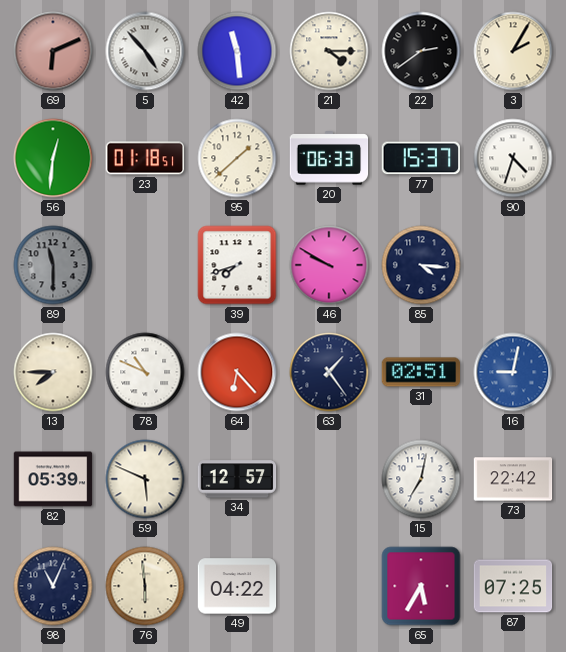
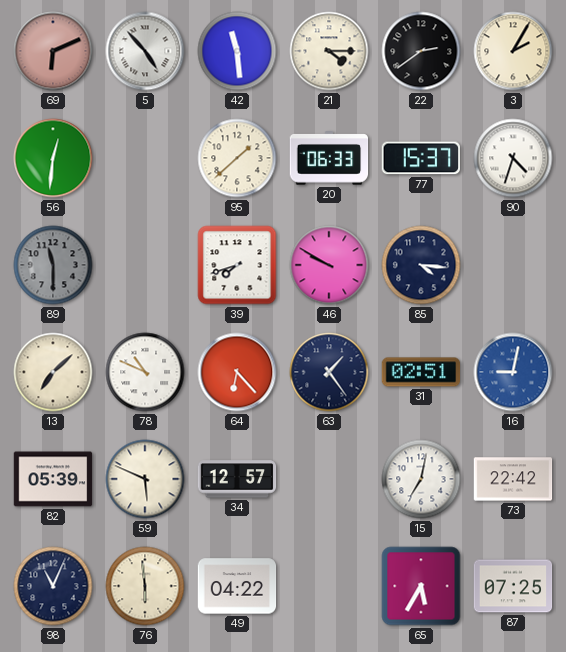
23: 01:18 -> none (145, 158)
13: 7:45 -> 7:08 (53, 372)
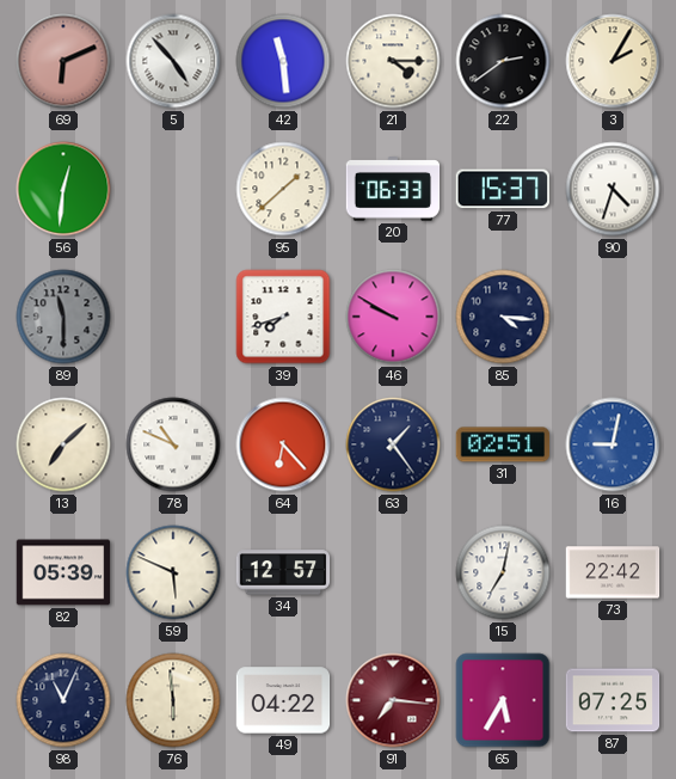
91: none -> 7:16 (393, 700)
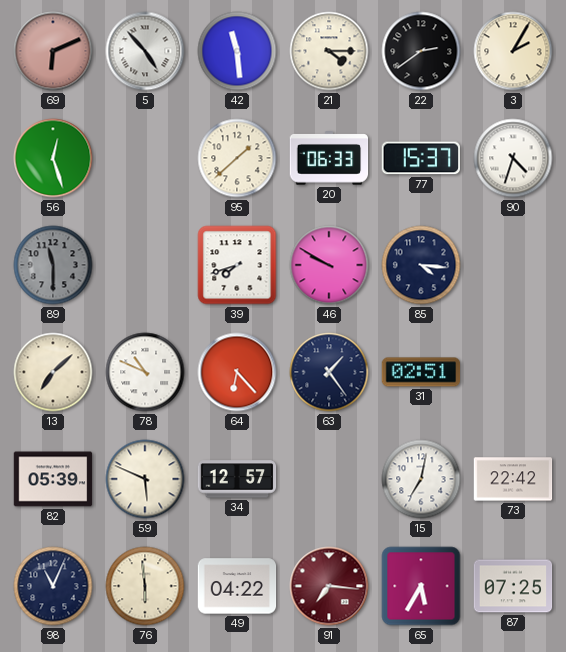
56: 12:31 -> 12:27 (53, 158)
16: 9:02 -> none (613, 444)
